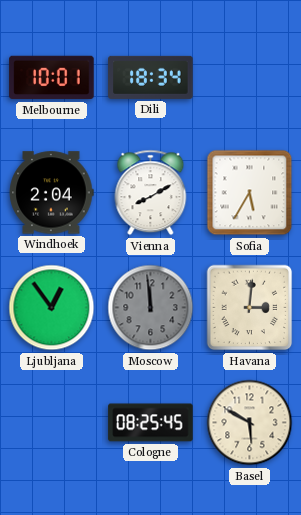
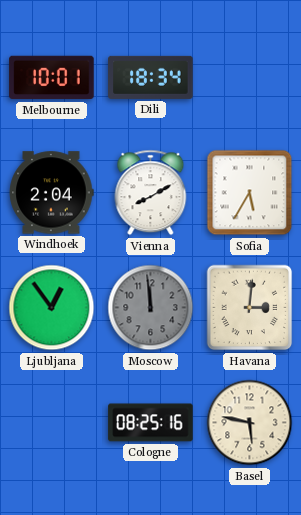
Cologne: 08:25:45 -> 08:25:16 (151, 423)
Basel: 5:50 -> 5:47 (250, 423)
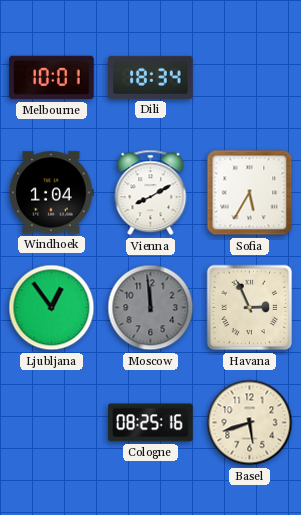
Windhoek: 2:04 -> 1:04 (51, 193)
Havana: 3:01 -> 2:56 (250, 308)
Basel: 5:47 -> 5:42 (250, 423)
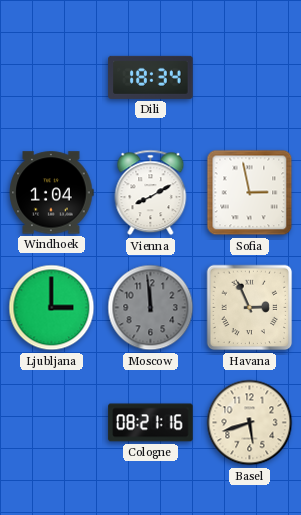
Melbourne: 10:01 -> none (52, 78)
Sofia: 5:35 -> 2:58 (250, 193)
Ljubljana: 12:54 -> 3:00 (52, 308)
Cologne: 08:25 -> 08:21 (151, 423)
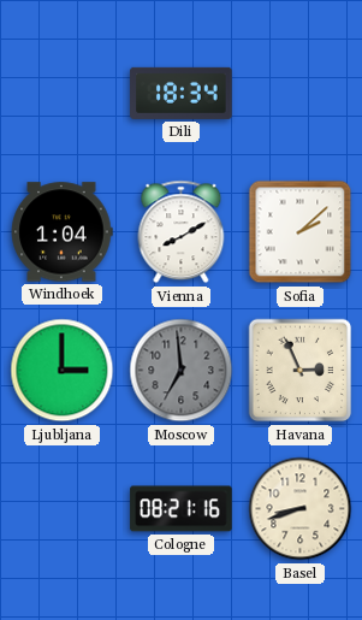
Sofia: 2:58 -> 2:08 (301, 232)
Moscow: 11:59 -> 6:59 (182, 371)
Basel: 5:42 -> 8:42 (301, 509)
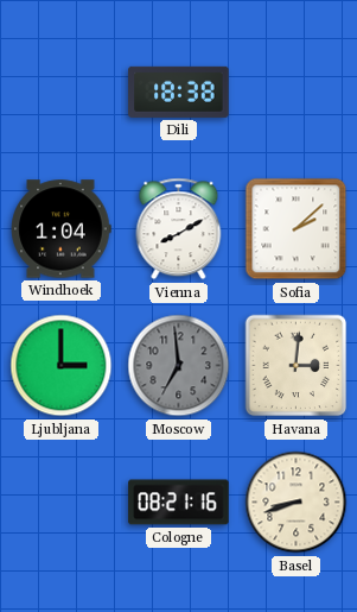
Dili: 18:34 -> 18:38 (179, 92)
Havana: 2:56 -> 3:01 (297, 366)
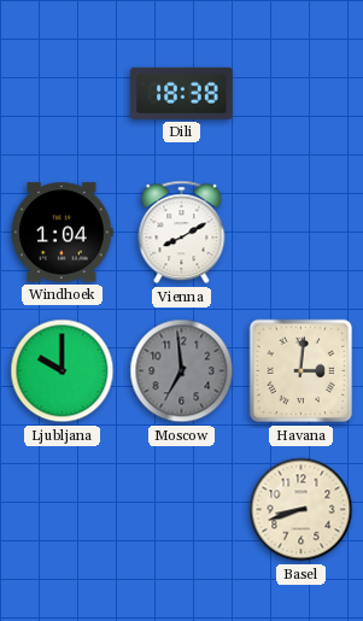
Sofia: 2:08 -> none (297, 229)
Ljubljana: 3:00 -> 10:00 (63, 371)
Cologne: 08:21 -> none (179, 503)
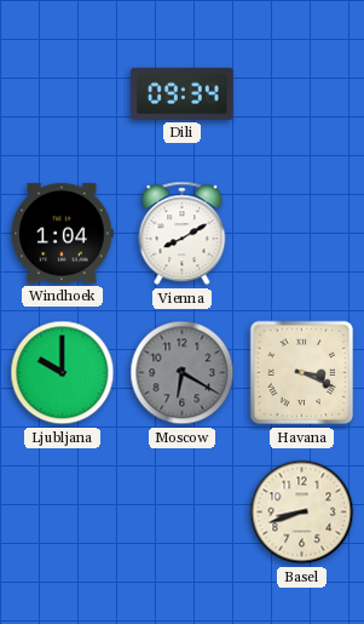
Dili: 18:38 -> 09:34 (183, 93)
Moscow: 6:59 -> 6:20 (183, 373)
Havana: 3:01 -> 3:19 (302, 373)
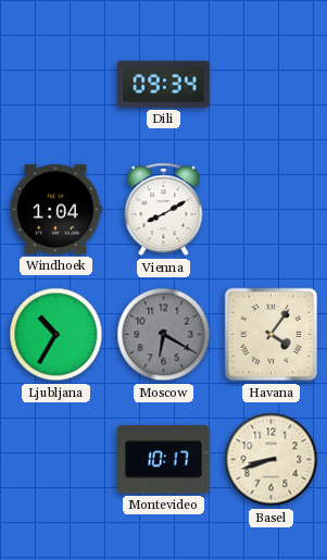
Ljubljana: 10:00 -> 10:35 (56, 335)
Havana: 3:19 -> 4:06 (272, 335)
Montevideo: none -> 10:17 (164, 460)
